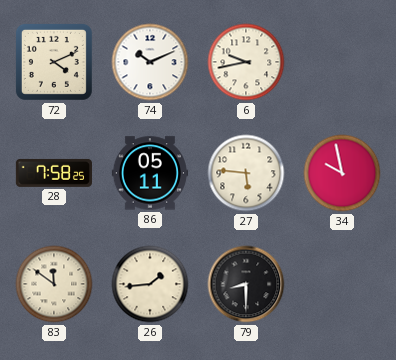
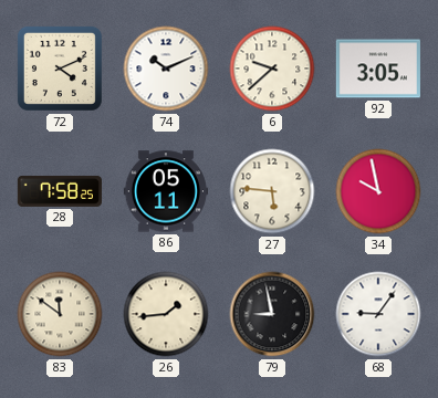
6: 9:43 -> 9:38 (272, 69)
92: none -> 3:05 (378, 69)
79: 8:30 -> 8:58 (272, 314)
68: none -> 9:06 (378, 314)
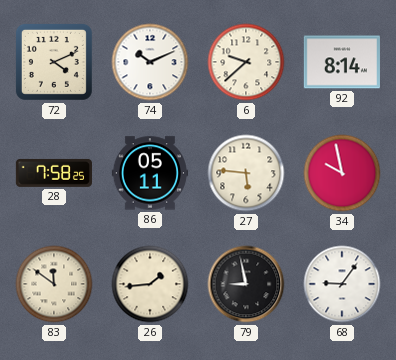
92: 3:05 -> 8:14 (342, 62)
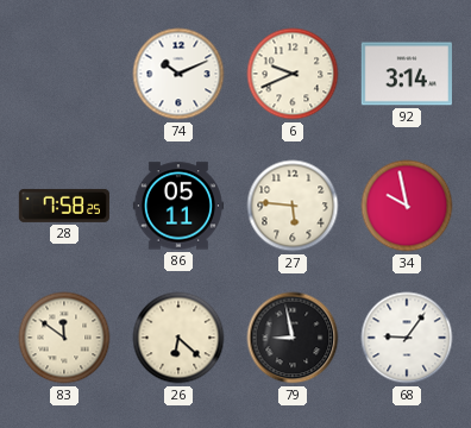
72: 4:11 -> none (54, 62)
6: 9:38 -> 9:41 (293, 74)
92: 8:14 -> 3:14 (407, 74)
26: 1:44 -> 6:22 (178, 338)
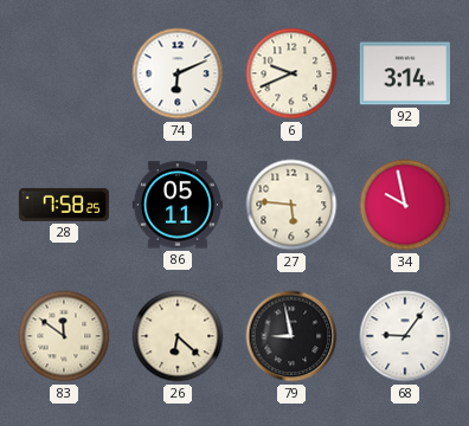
74: 10:11 -> 6:11 (178, 73)
